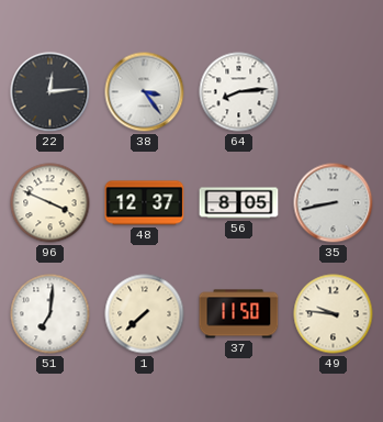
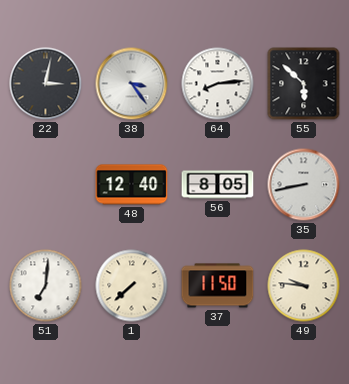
22: 12:14 -> 3:02 (46, 84)
55: none -> 5:52 (304, 84)
96: 3:49 -> none (50, 203)
48: 12:37 -> 12:40 (132, 185)
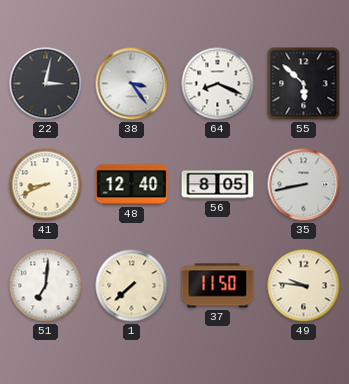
64: 8:14 -> 8:19 (218, 84)
41: none -> 8:41 (46, 185)
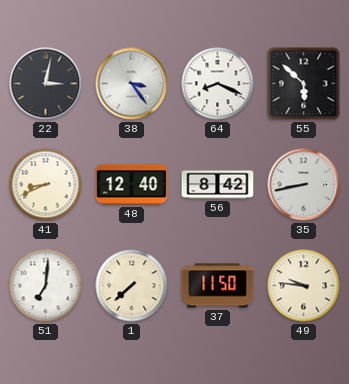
56: 8:05 -> 8:42 (218, 185)
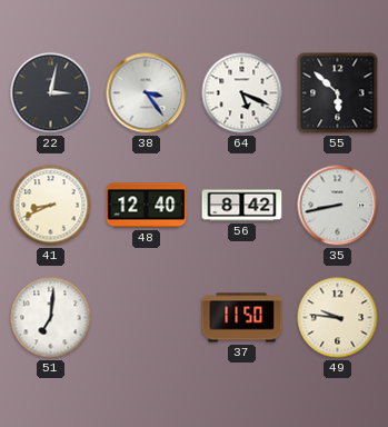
64: 8:19 -> 5:19 (242, 93)
1: 7:38 -> none (132, 286)
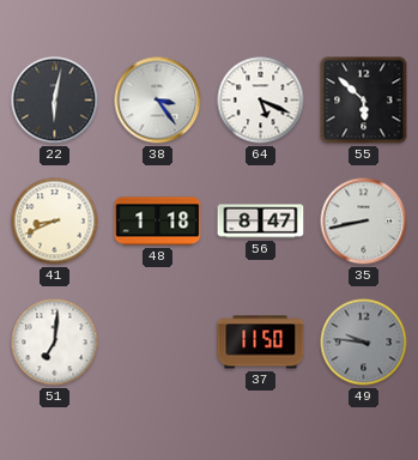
22: 3:02 -> 6:02 (55, 101)
48: 12:40 -> 1:18 (158, 222)
56: 8:42 -> 8:47 (261, 222)
49 dial: cream -> grey (364, 343)
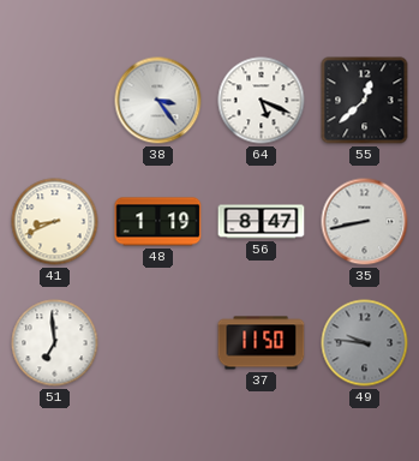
22: 6:02 -> none (55, 101)
55: 5:52 -> 12:38 (365, 101)
48: 1:18 -> 1:19 (158, 222)
51: 7:01 -> 6:59 (55, 343)
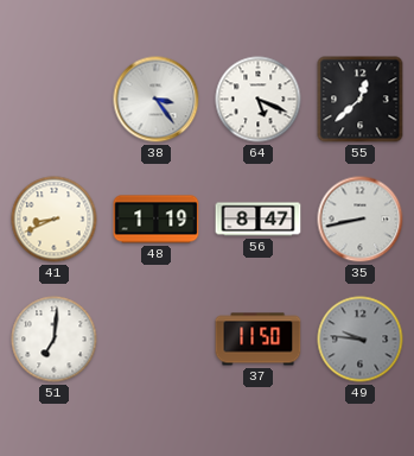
51: 6:59 -> 7:01 (55, 340)
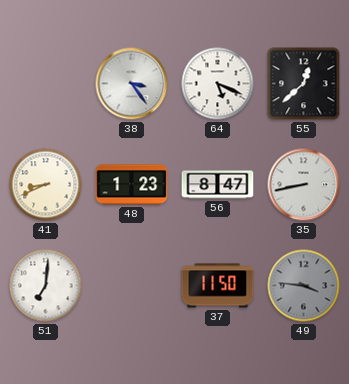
48: 1:19 -> 1:23 (132, 185)
49: 9:46 -> 3:46 (304, 286)
